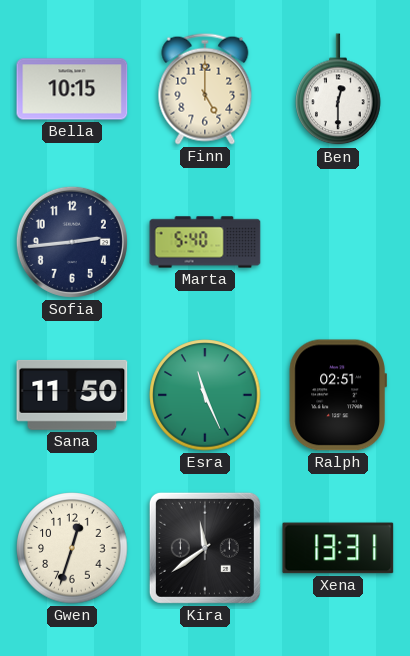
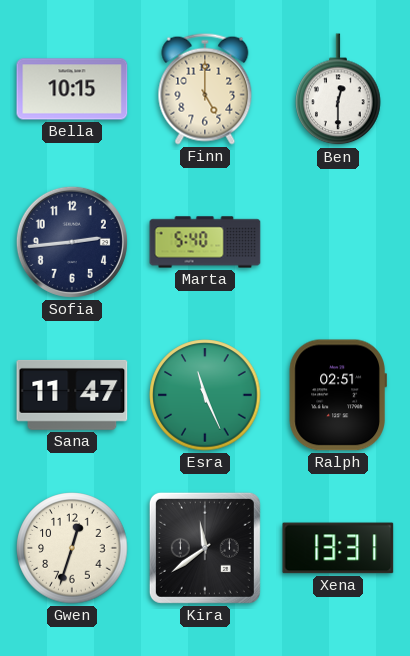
Sana: 11:50 -> 11:47 (72, 395)
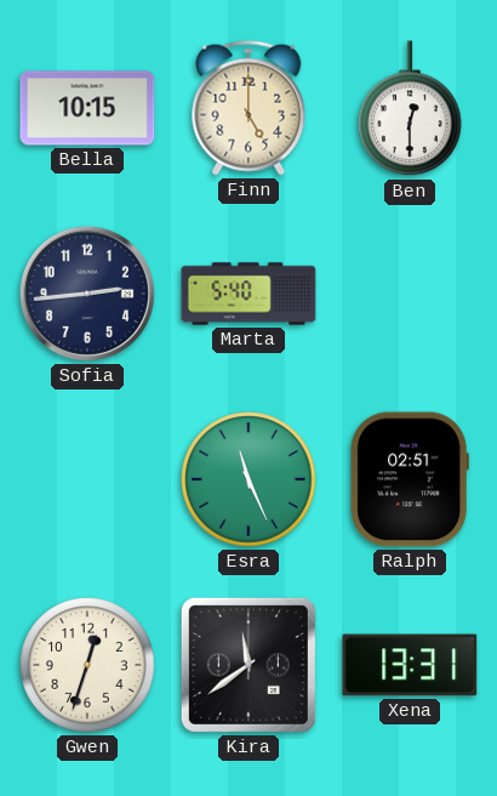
Sana: 11:47 -> none (72, 395)
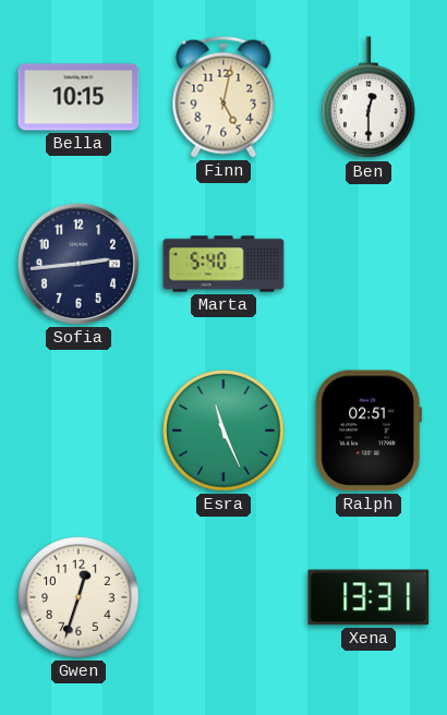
Finn: 5:00 -> 5:02 (224, 97)
Kira: 11:39 -> none (248, 665)
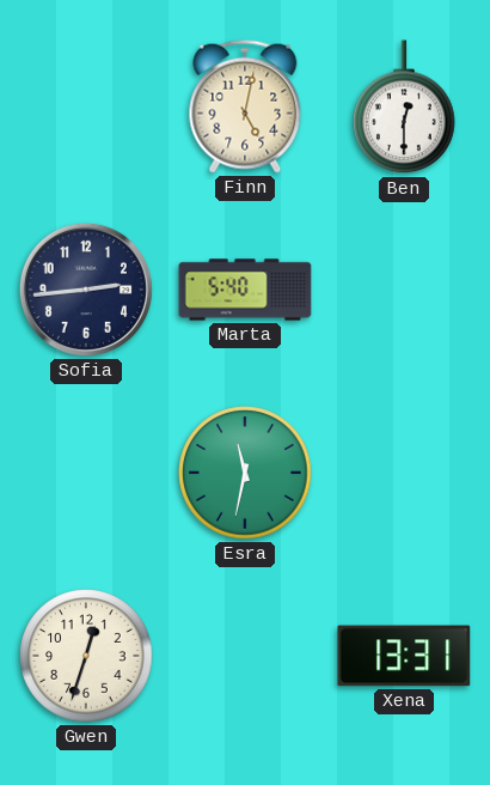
Bella: 10:15 -> none (78, 97)
Esra: 11:26 -> 11:32 (245, 473)
Ralph: 02:51 -> none (369, 431)
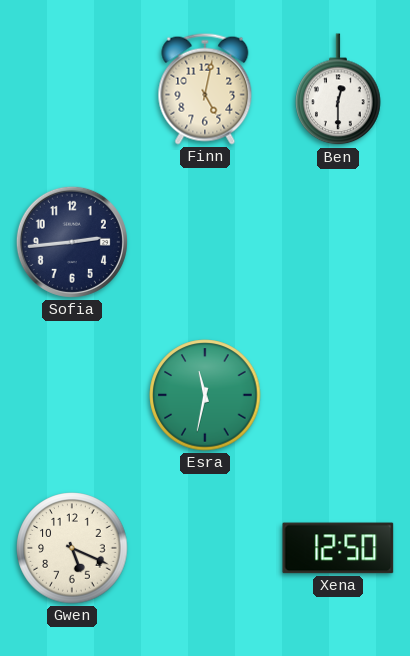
Marta: 5:40 -> none (245, 290)
Gwen: 12:33 -> 5:19 (72, 548)
Xena: 13:31 -> 12:50 (338, 548)
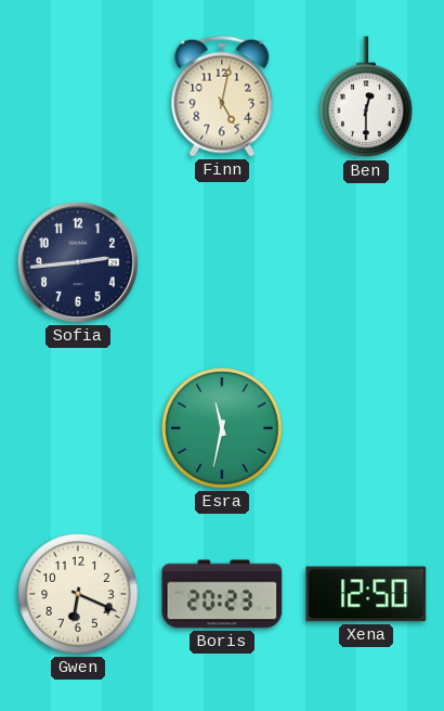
Gwen: 5:19 -> 6:19 (78, 594)
Boris: none -> 20:23 (222, 594)
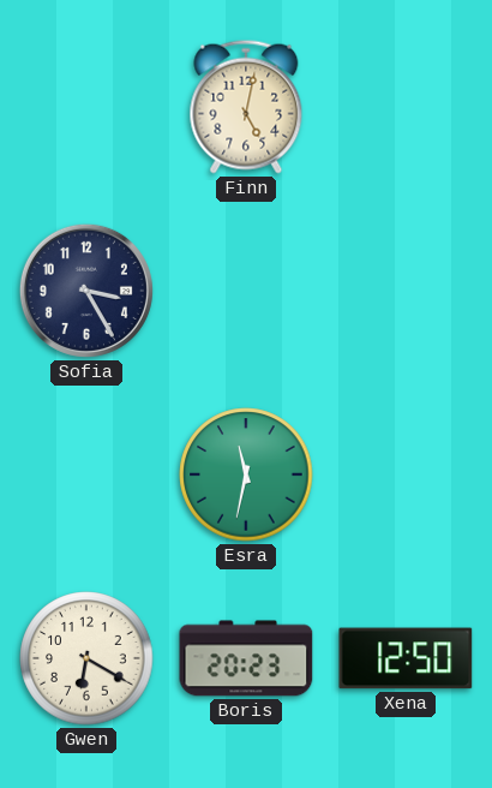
Ben: 12:30 -> none (366, 98)
Sofia: 2:44 -> 3:25 (86, 291)
Gwen: 6:19 -> 6:20 (86, 658)
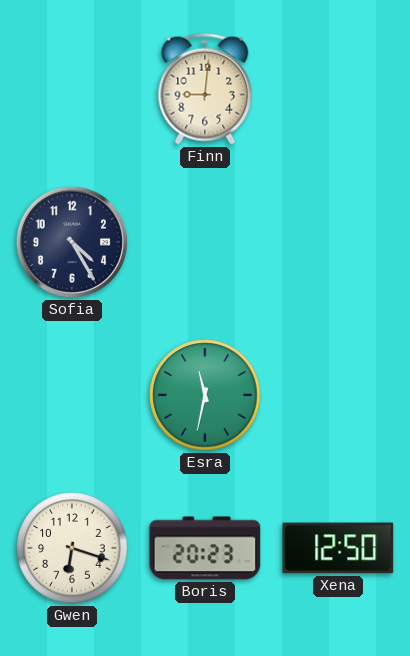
Finn: 5:02 -> 9:01 (205, 89)
Sofia: 3:25 -> 4:25 (72, 242)
Gwen: 6:20 -> 6:18 (72, 548)
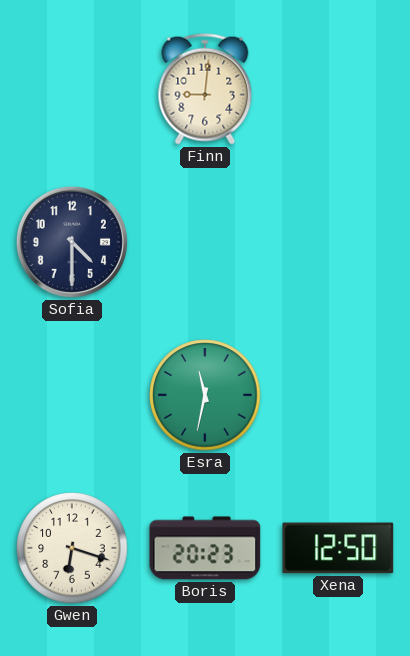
Sofia: 4:25 -> 4:30 (72, 242)
